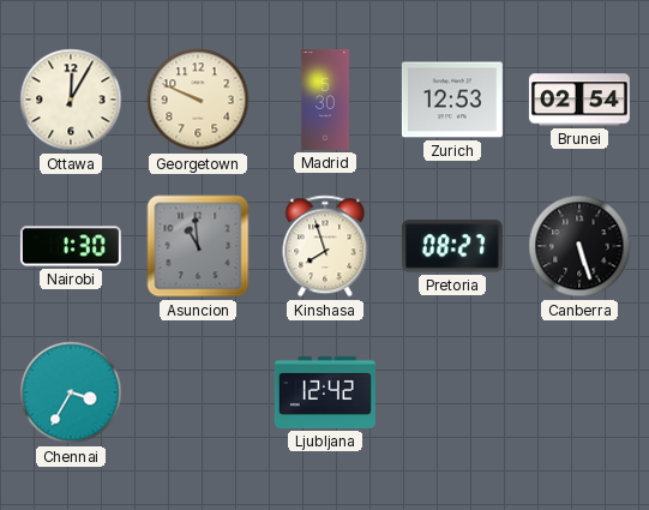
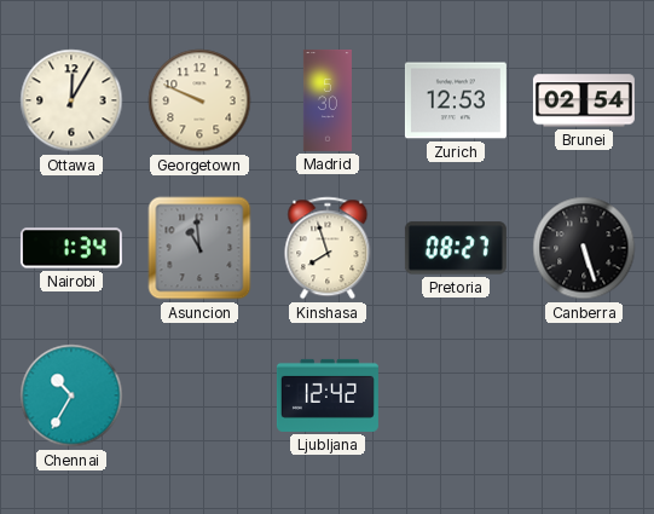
Nairobi: 1:30 -> 1:34 (71, 248)
Chennai: 3:35 -> 10:35 (71, 395)
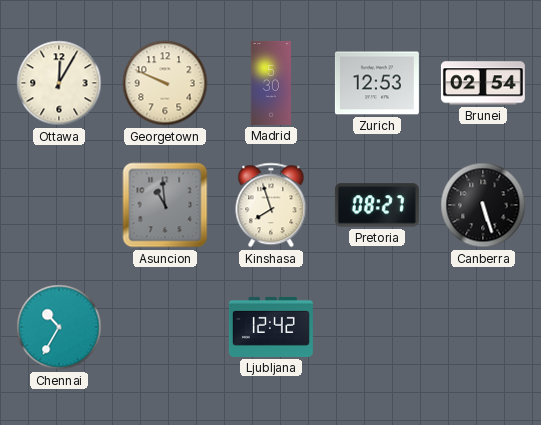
Nairobi: 1:34 -> none (71, 248)
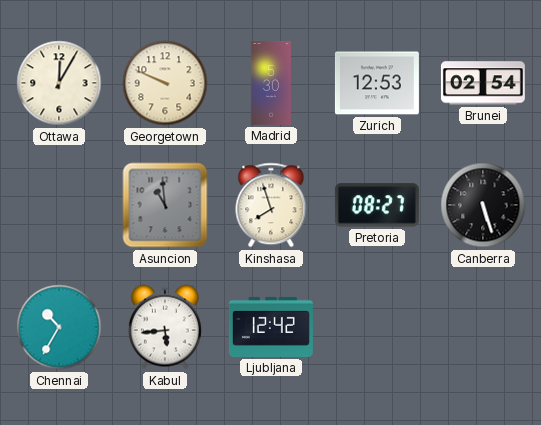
Kabul: none -> 5:44 (165, 327)
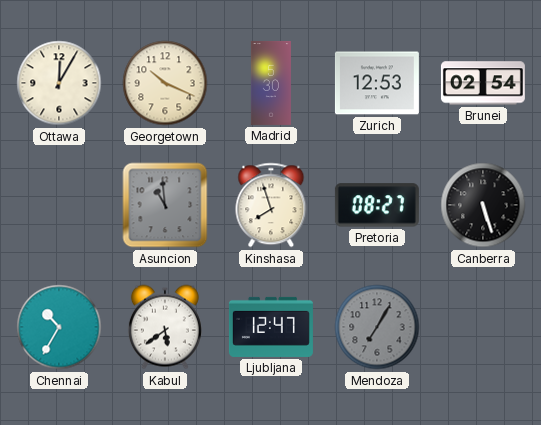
Georgetown: 9:49 -> 10:19 (165, 83)
Kabul: 5:44 -> 5:39 (165, 327)
Ljubljana: 12:42 -> 12:47 (271, 327)
Mendoza: none -> 7:05 (377, 327)
